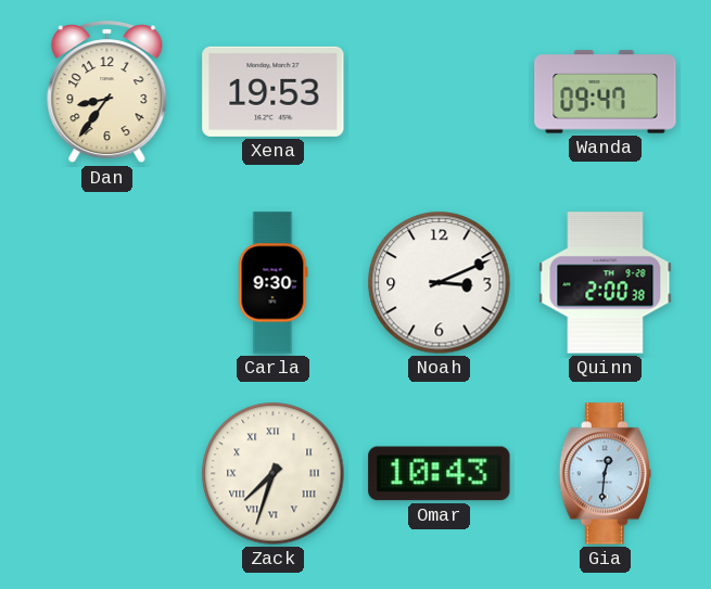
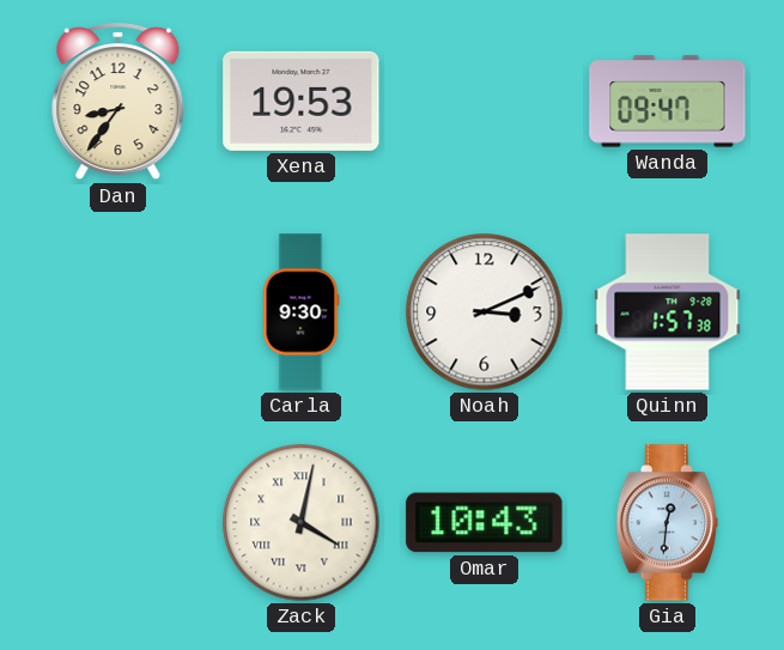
Quinn: 2:00 -> 1:57 (668, 312)
Zack: 7:33 -> 4:02 (302, 523)
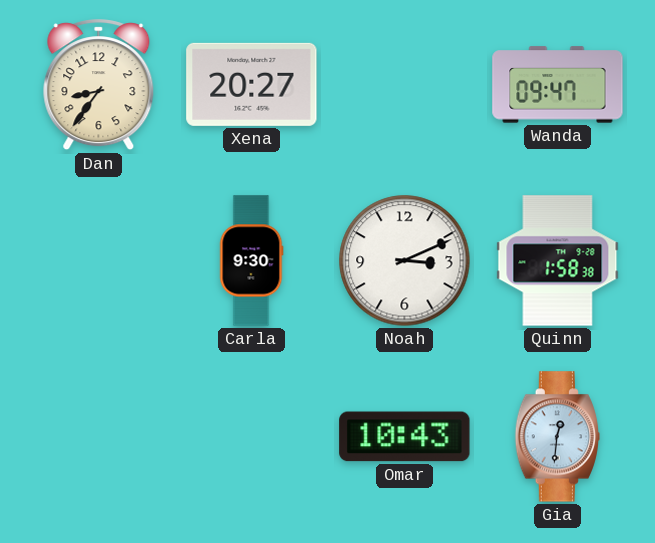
Xena: 19:53 -> 20:27 (252, 84)
Quinn: 1:57 -> 1:58 (558, 261)
Zack: 4:02 -> none (302, 523)
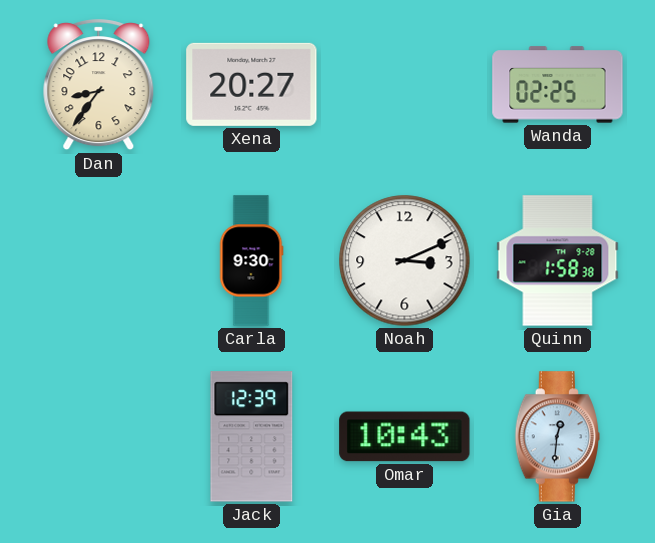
Wanda: 09:47 -> 02:25 (558, 85)
Jack: none -> 12:39 (252, 437)
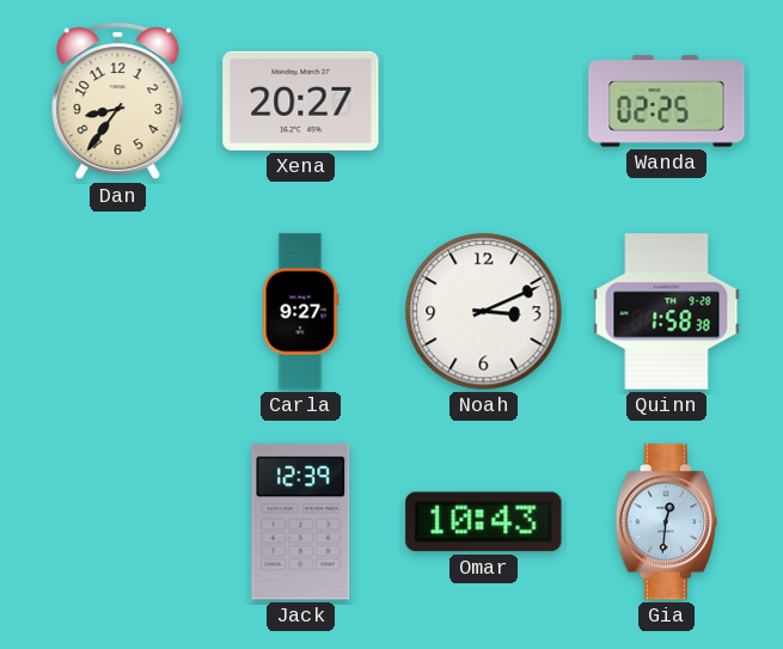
Carla: 9:30 -> 9:27 (300, 312)
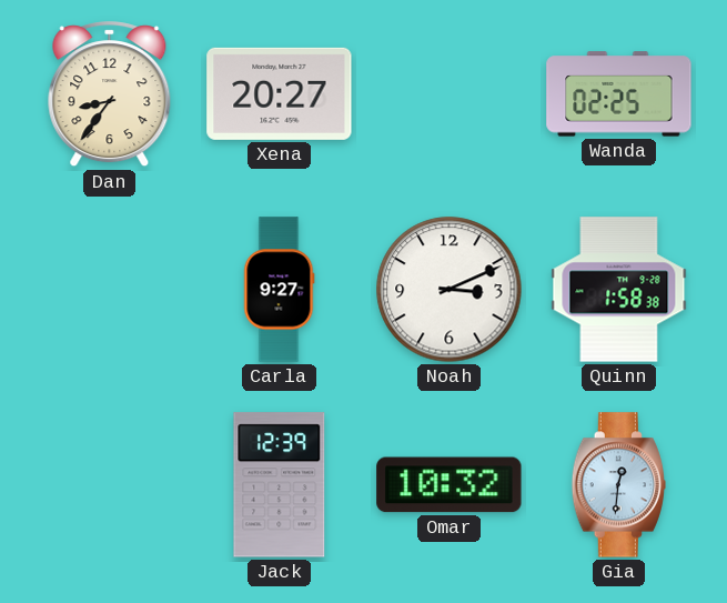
Omar: 10:43 -> 10:32 (450, 485)
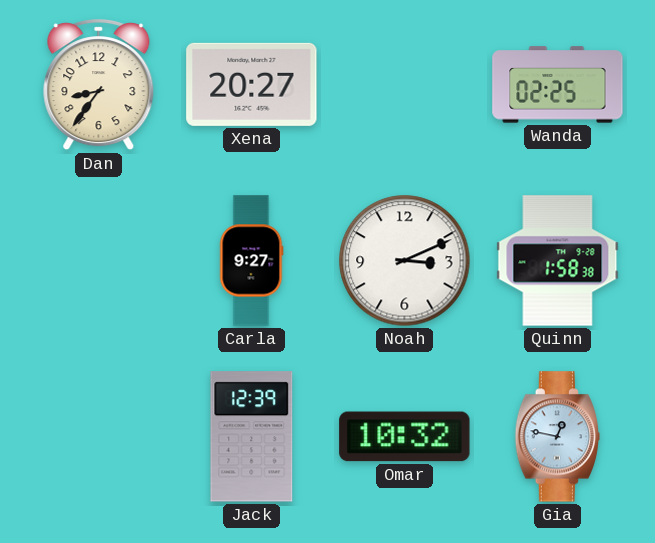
Gia: 12:31 -> 12:47 (557, 437)
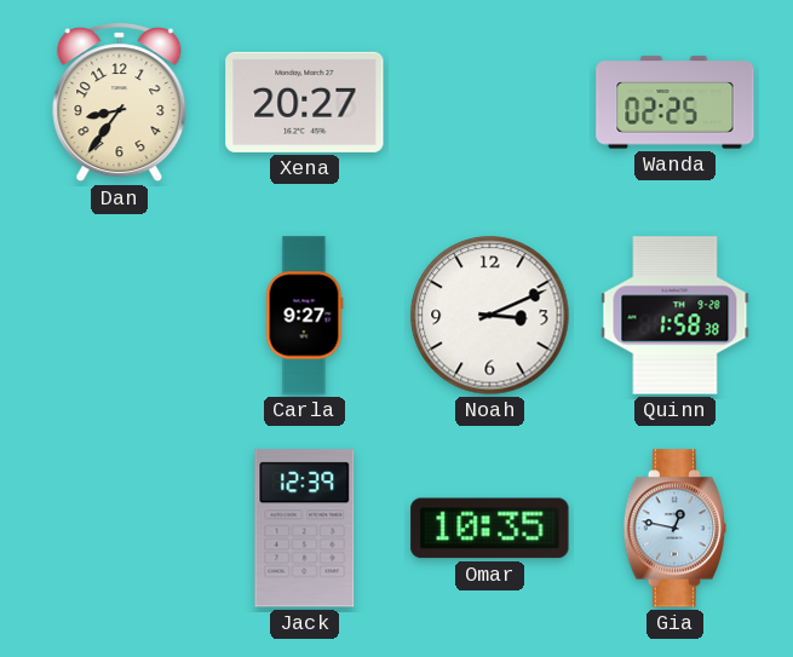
Omar: 10:32 -> 10:35 (490, 529)
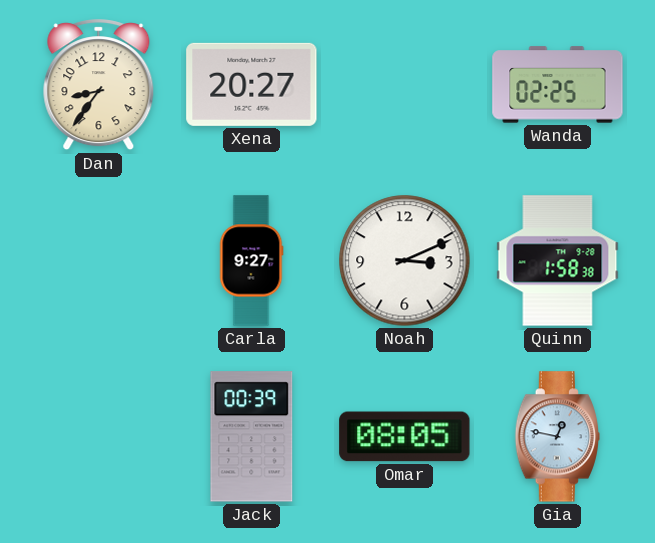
Jack: 12:39 -> 00:39 (252, 437)
Omar: 10:35 -> 08:05 (405, 437)
